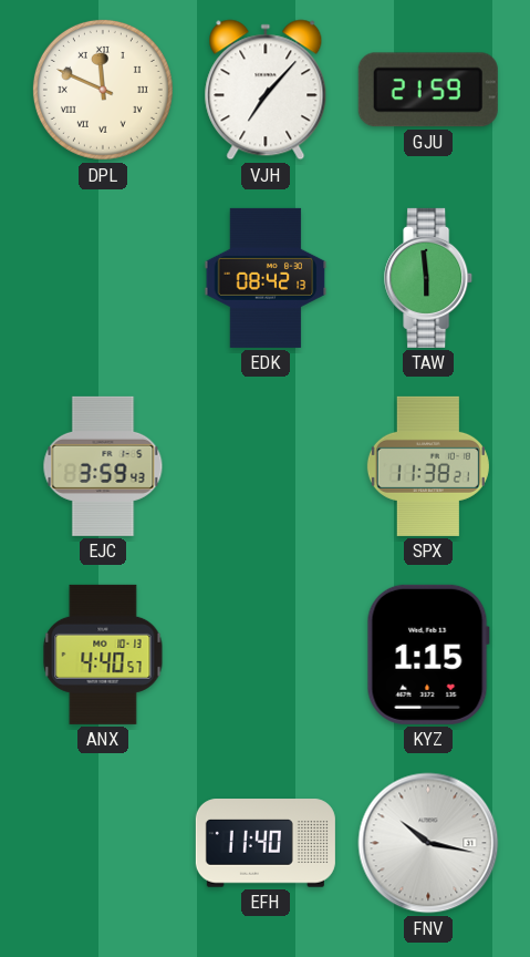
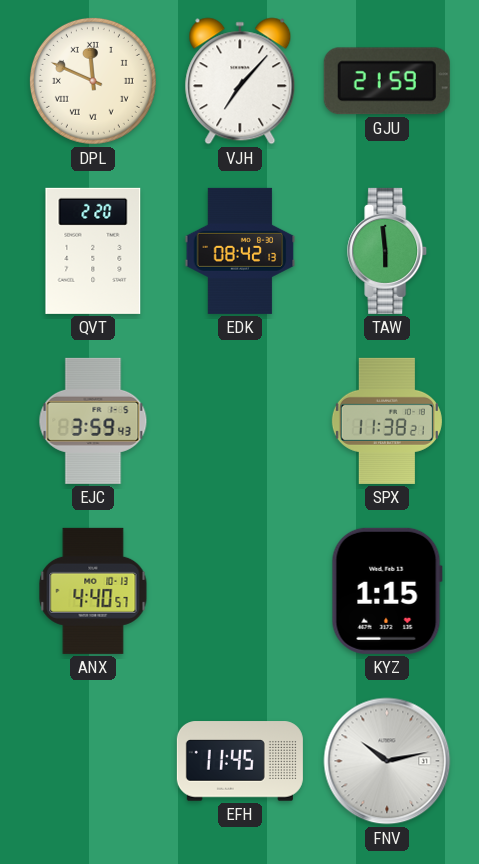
QVT: none -> 2:20 (93, 251)
EFH: 11:40 -> 11:45 (240, 761)
FNV: 10:17 -> 10:13 (387, 761)
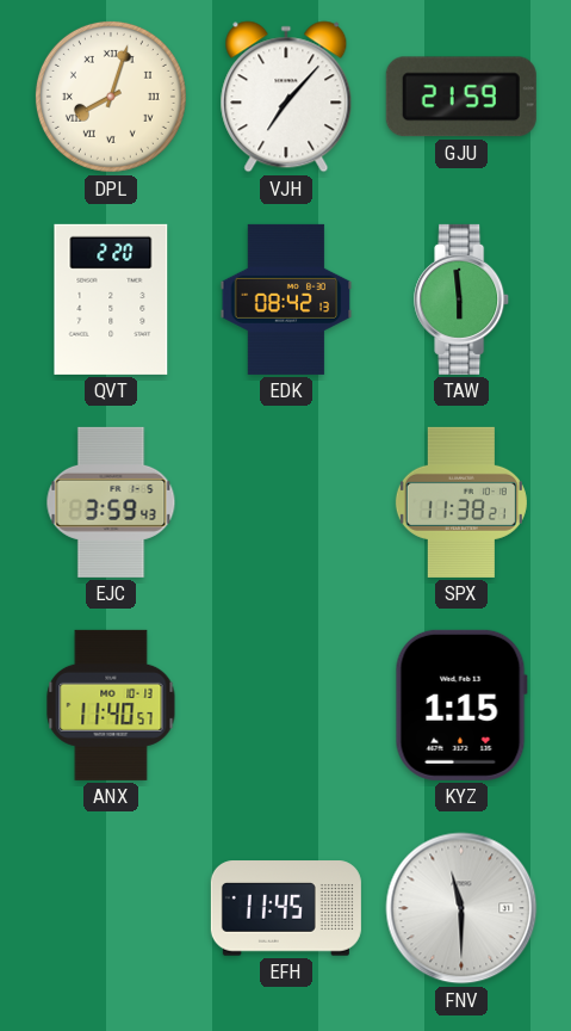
DPL: 11:49 -> 8:03 (111, 97)
ANX: 4:40 -> 11:40 (111, 705)
FNV: 10:13 -> 11:30 (461, 908)
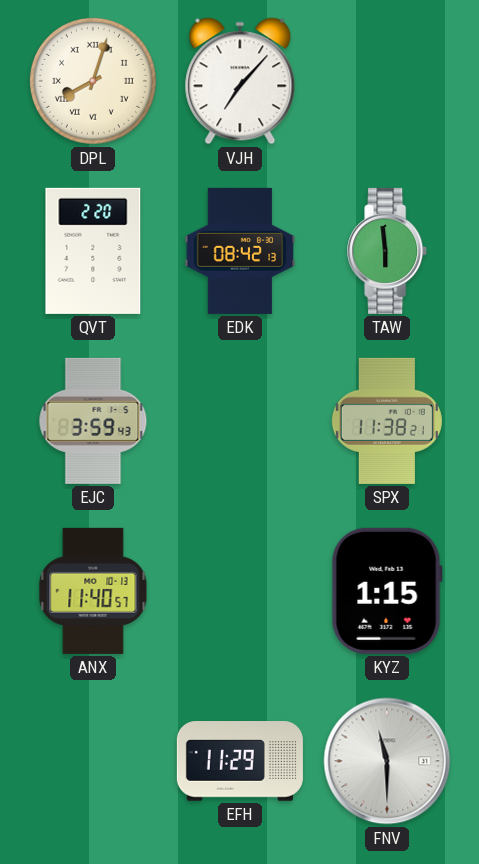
GJU: 21:59 -> none (461, 97)
EFH: 11:45 -> 11:29 (240, 761)
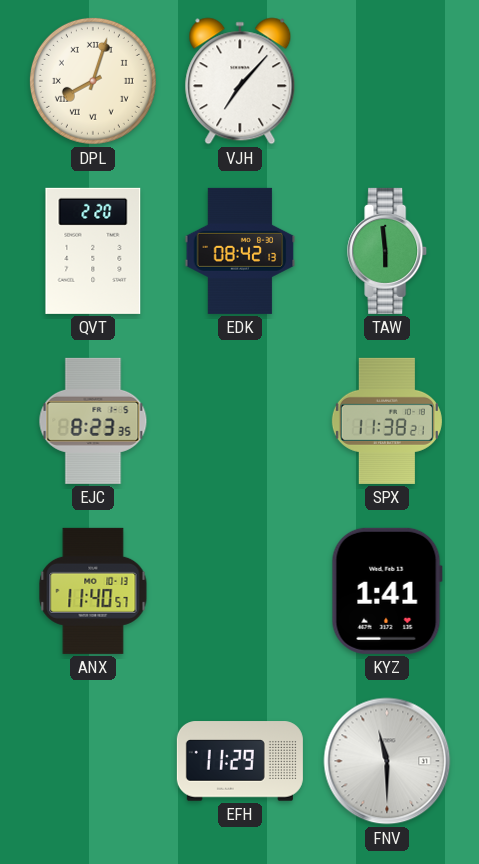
EJC: 3:59 -> 8:23 (93, 421)
KYZ: 1:15 -> 1:41 (387, 591)
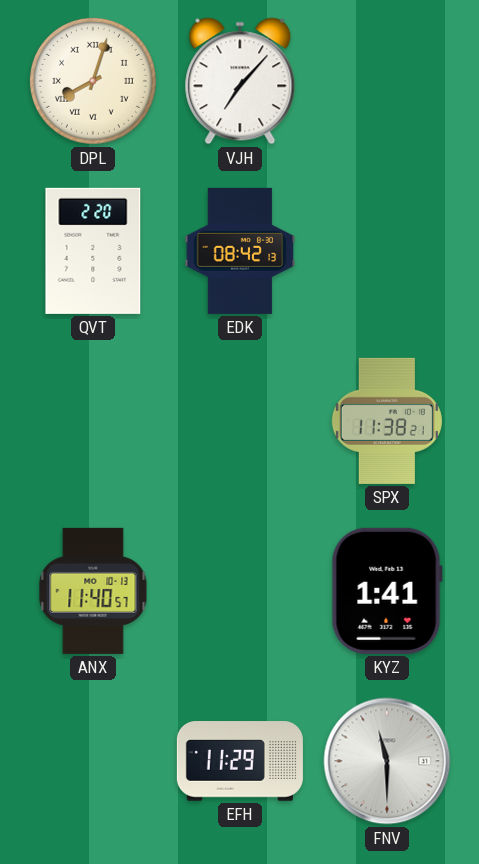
TAW: 5:59 -> none (388, 251)
EJC: 8:23 -> none (93, 421)
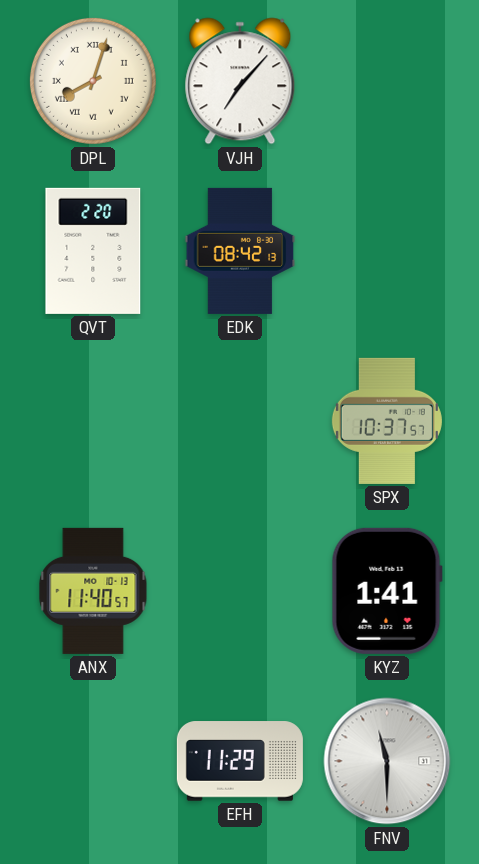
SPX: 11:38 -> 10:37 (387, 421)
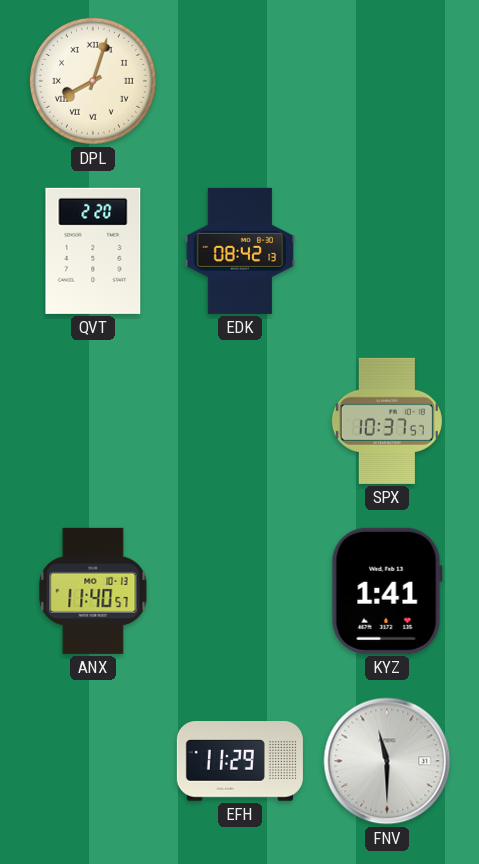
VJH: 7:07 -> none (240, 81)
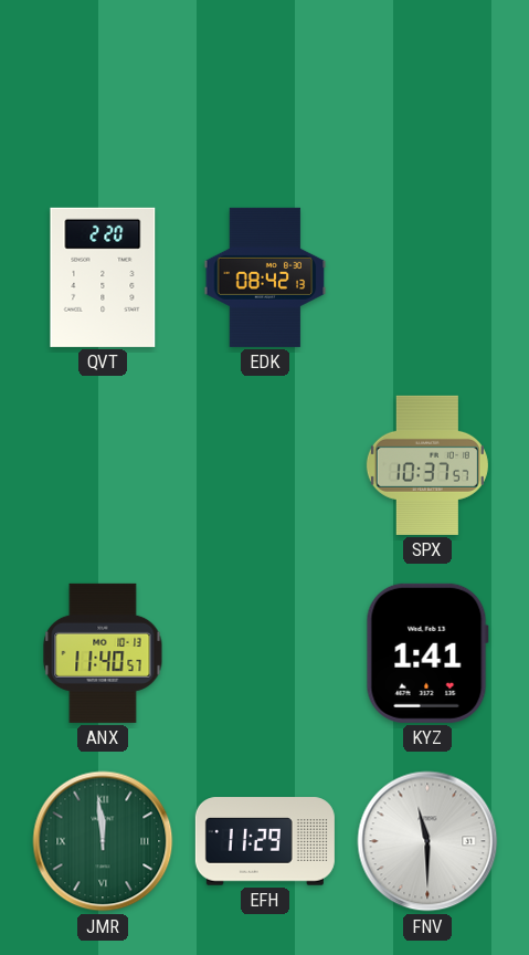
DPL: 8:03 -> none (93, 81)
JMR: none -> 11:59 (103, 841)
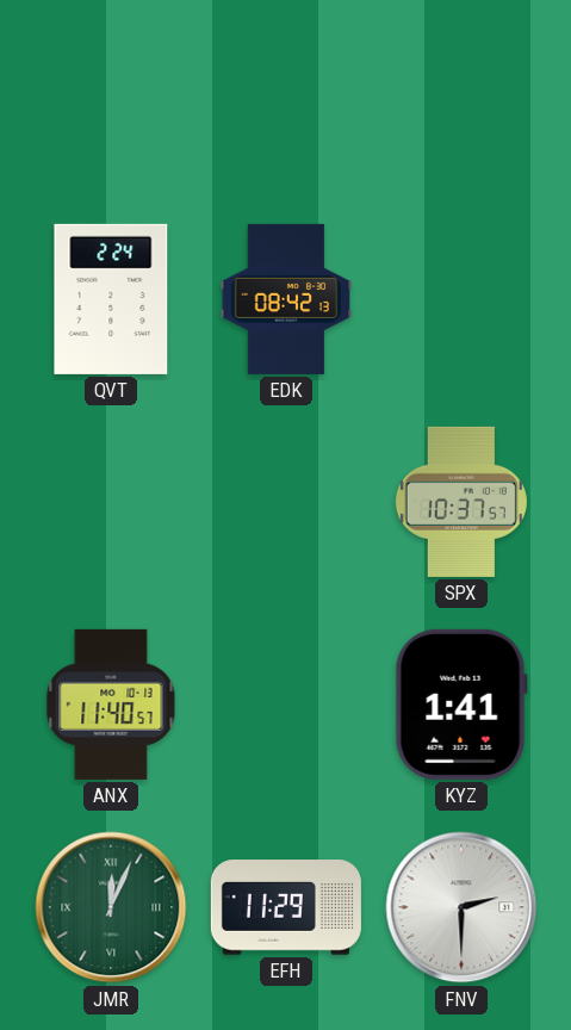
QVT: 2:20 -> 2:24 (111, 299)
JMR: 11:59 -> 12:04 (111, 907)
FNV: 11:30 -> 2:30 (461, 907)
